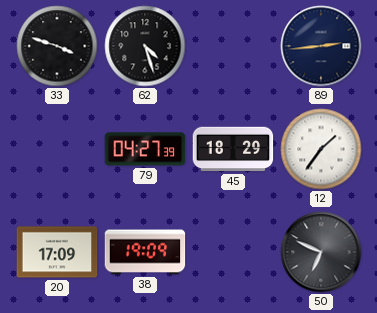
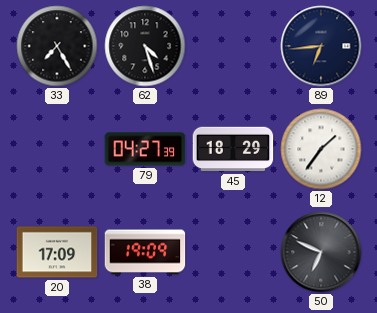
33: 3:48 -> 7:25 (57, 46)
89: 2:44 -> 6:44 (321, 46)
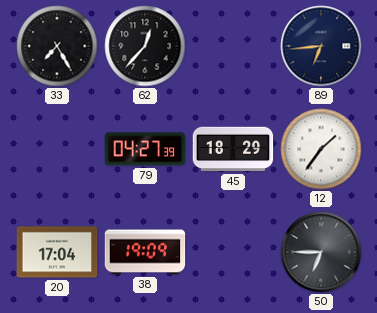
62: 4:27 -> 12:37 (145, 46)
20: 17:09 -> 17:04 (57, 252)
50: 6:49 -> 6:45 (321, 252)
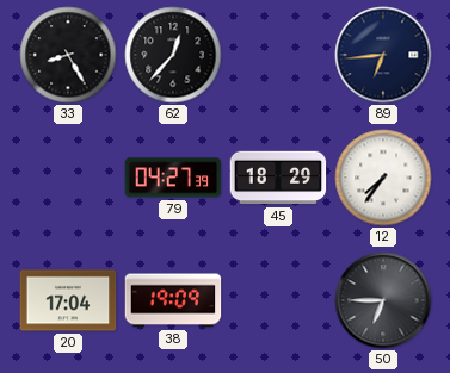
33: 7:25 -> 8:25 (68, 55)
12: 1:36 -> 7:36 (383, 178)
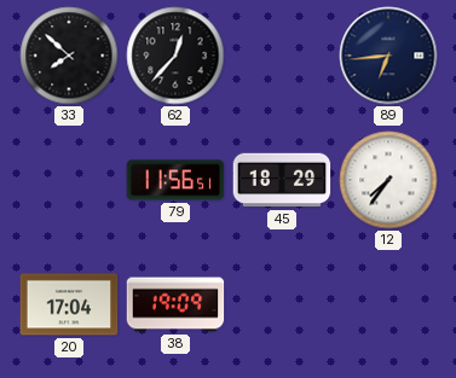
33: 8:25 -> 7:52 (69, 56)
79: 04:27 -> 11:56 (175, 180)
50: 6:45 -> none (383, 300)
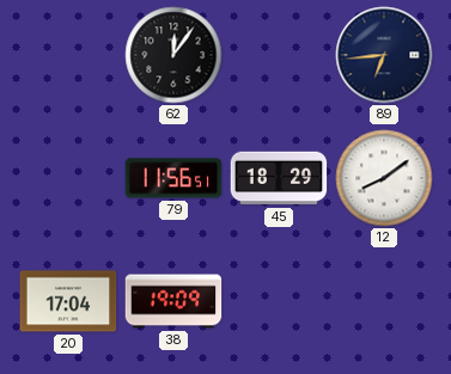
33: 7:52 -> none (69, 56)
62: 12:37 -> 12:06 (173, 55)
12: 7:36 -> 8:09 (384, 178)
